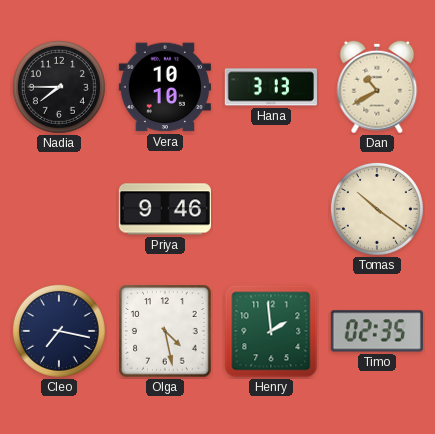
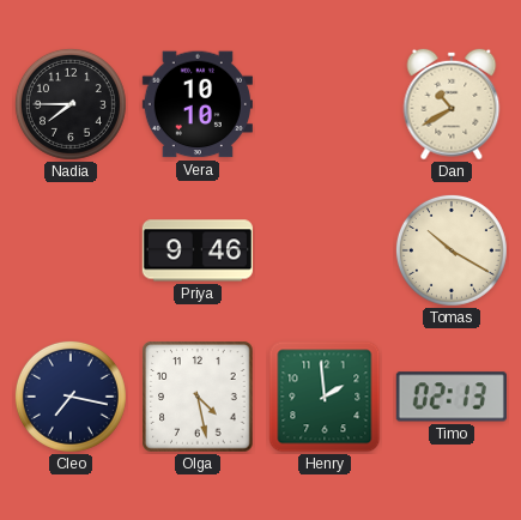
Hana: 3:13 -> none (270, 87)
Tomas: 10:21 -> 10:20 (452, 250)
Timo: 02:35 -> 02:13 (452, 397)
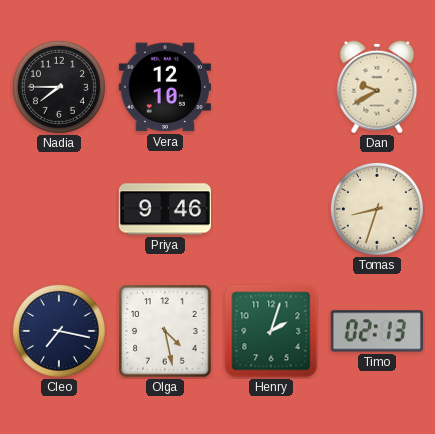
Vera: 10:10 -> 12:10 (165, 87)
Dan: 10:40 -> 9:40 (377, 87)
Tomas: 10:20 -> 8:33 (377, 209)
Henry: 1:59 -> 2:03 (271, 331)
